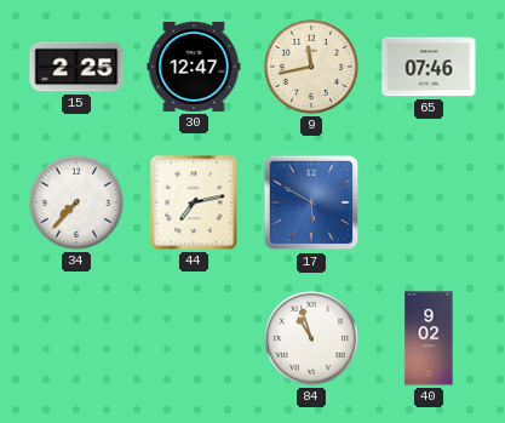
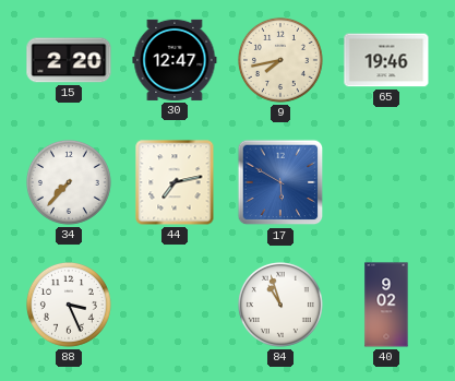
15: 2:25 -> 2:20 (69, 60)
9: 11:43 -> 7:43 (280, 60)
65: 07:46 -> 19:46 (386, 60)
88: none -> 3:26 (69, 305)
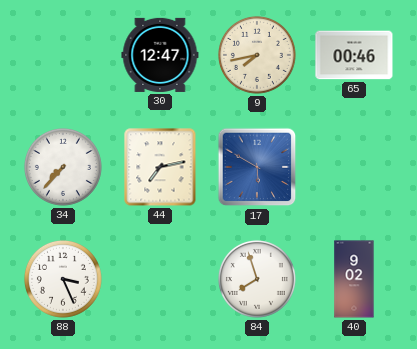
15: 2:20 -> none (69, 60)
65: 19:46 -> 00:46 (354, 55)
84: 10:57 -> 7:57 (257, 279)
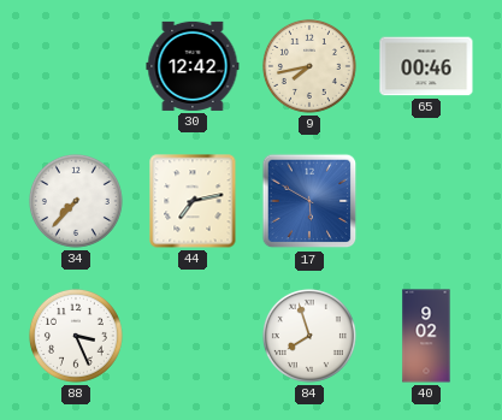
30: 12:47 -> 12:42 (193, 66)
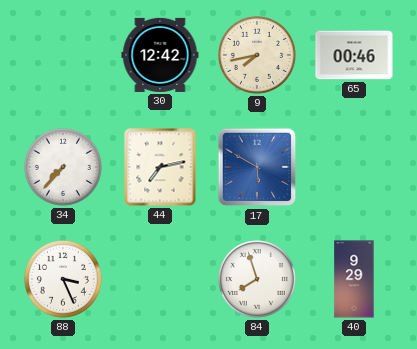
40: 9:02 -> 9:29 (354, 279)
